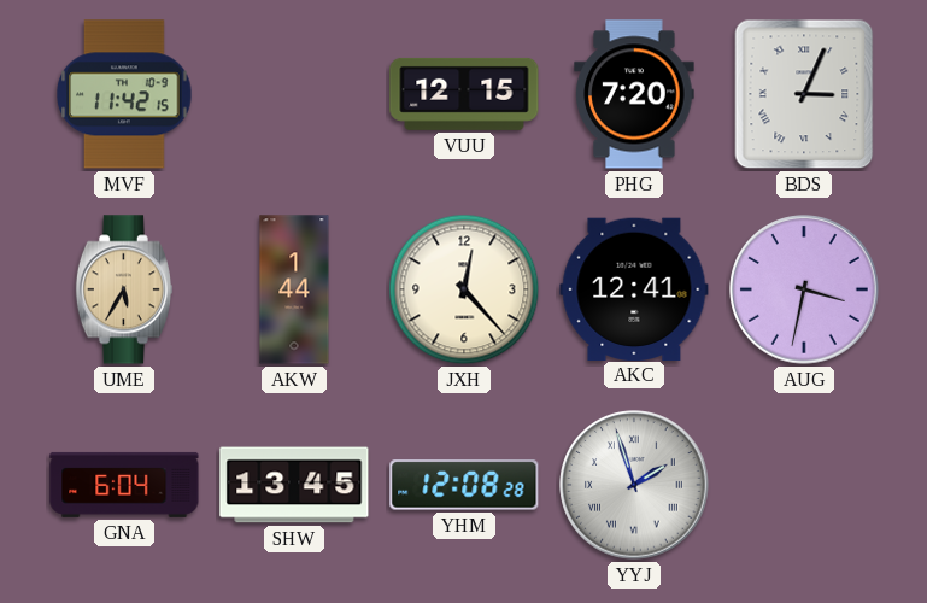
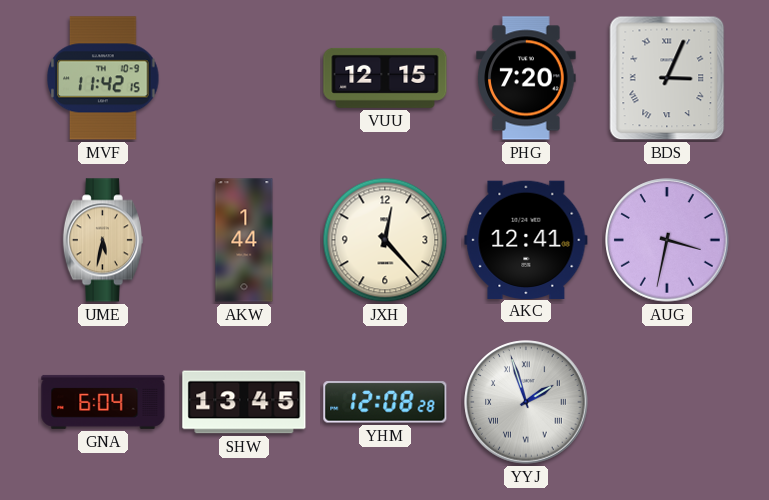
UME: 5:35 -> 5:32 (103, 240)
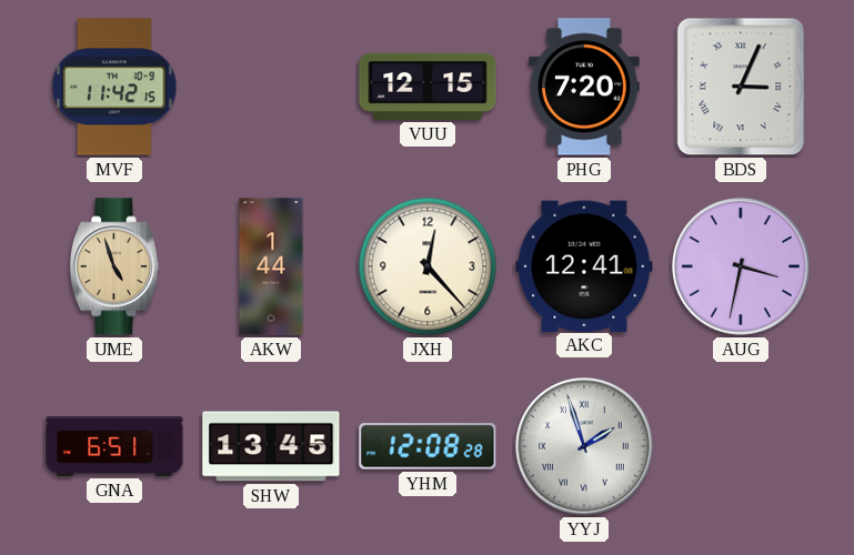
UME: 5:32 -> 4:57 (114, 266)
GNA: 6:04 -> 6:51 (114, 446)
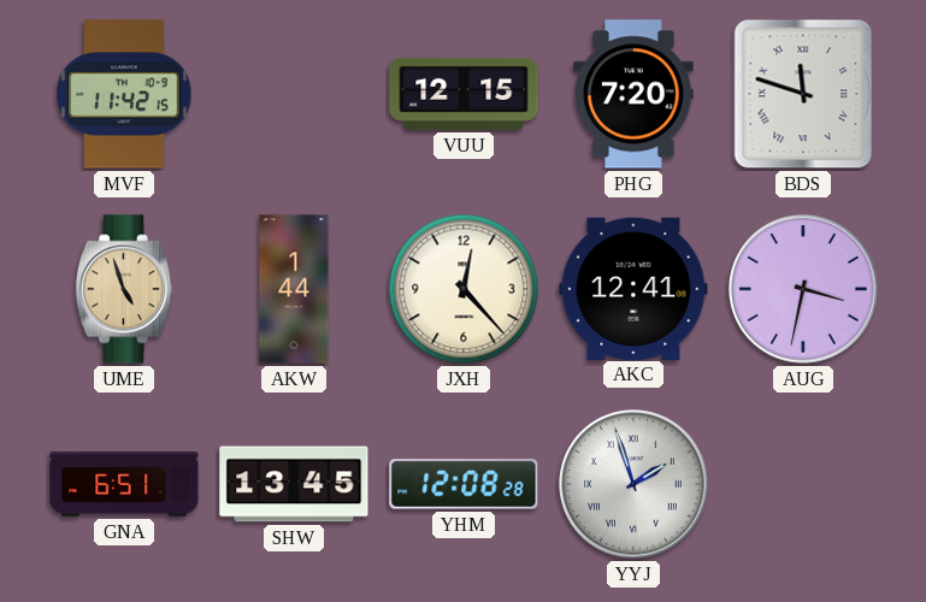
BDS: 3:04 -> 11:48 (803, 94)
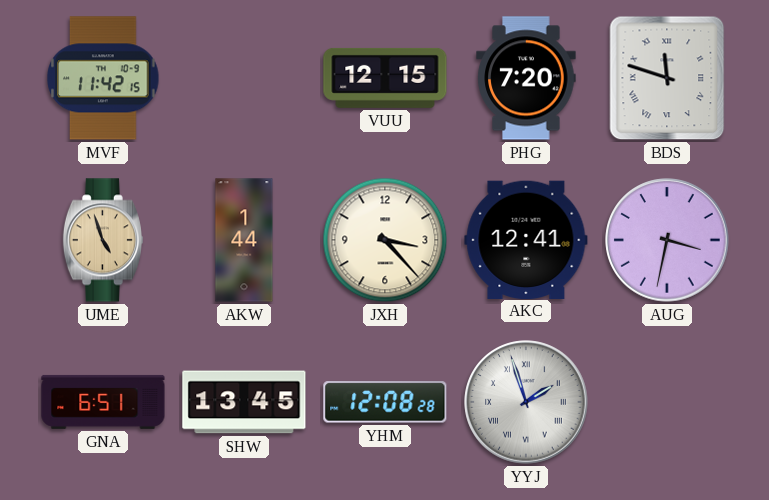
JXH: 12:23 -> 3:23 (385, 240)
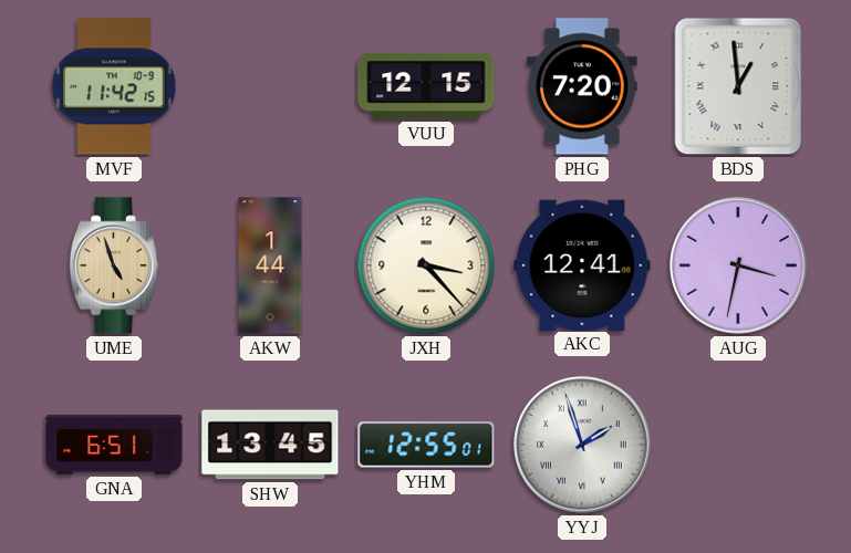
BDS: 11:48 -> 12:59 (738, 86)
YHM: 12:08 -> 12:55 (426, 445)
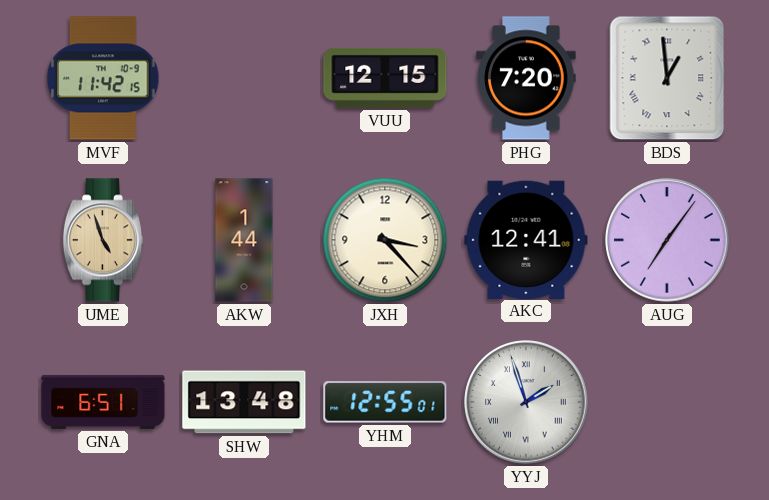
AUG: 3:32 -> 7:06 (667, 240)
SHW: 13:45 -> 13:48 (244, 402)
